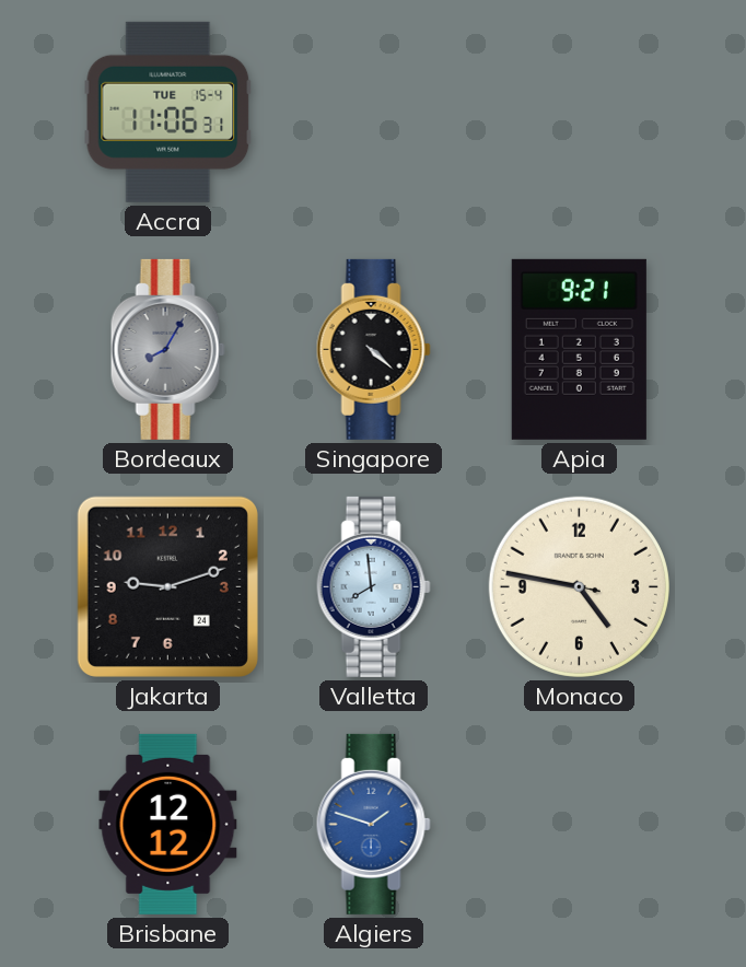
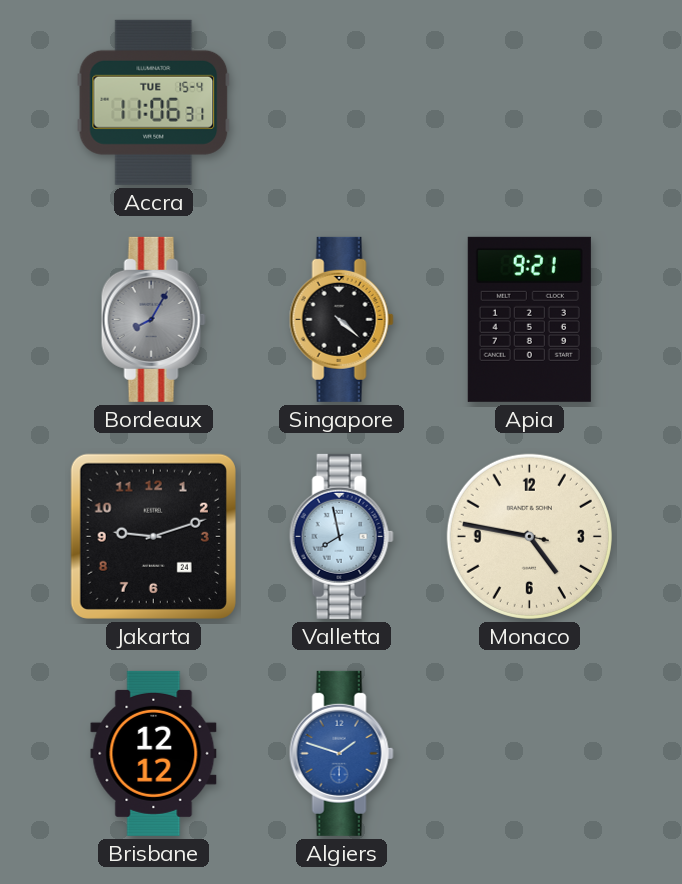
Valletta: 7:59 -> 7:58 (341, 536)
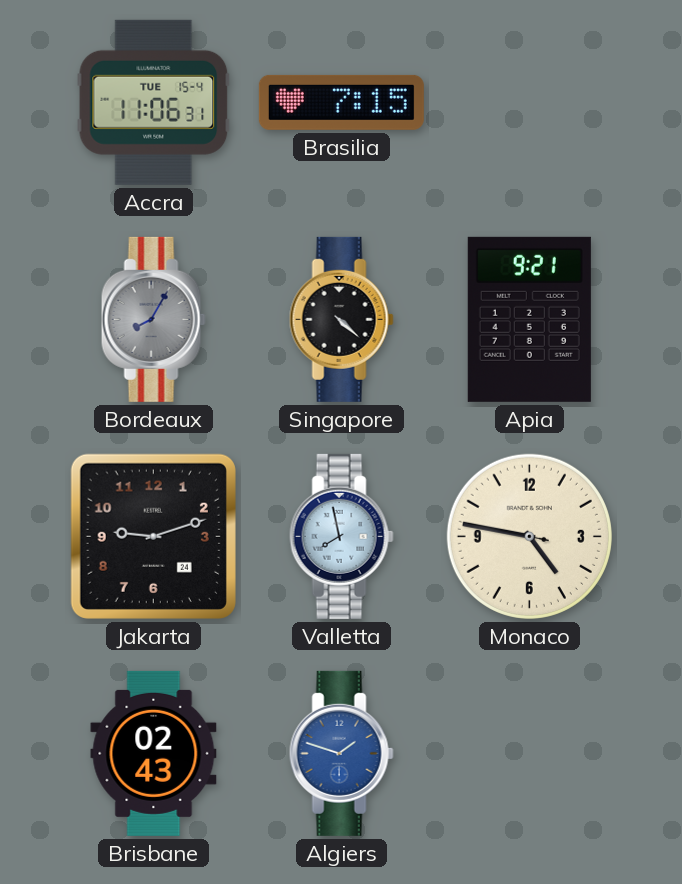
Brasilia: none -> 7:15 (341, 102)
Brisbane: 12:12 -> 02:43 (154, 753)
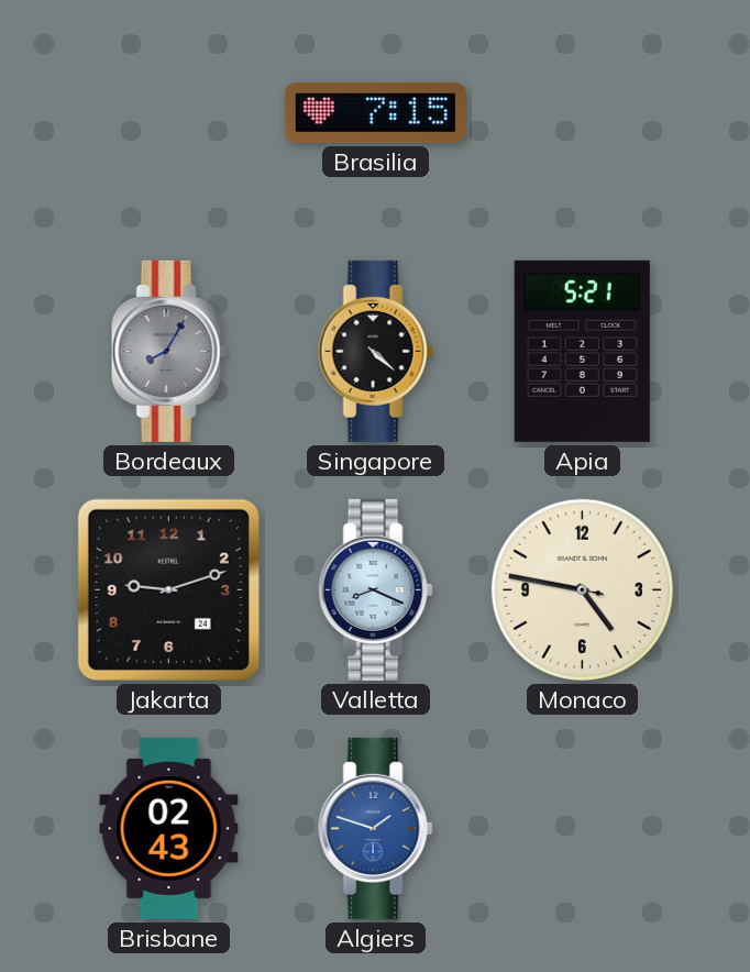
Accra: 11:06 -> none (154, 102)
Apia: 9:21 -> 5:21 (582, 351)
Valletta: 7:58 -> 8:19 (375, 589)
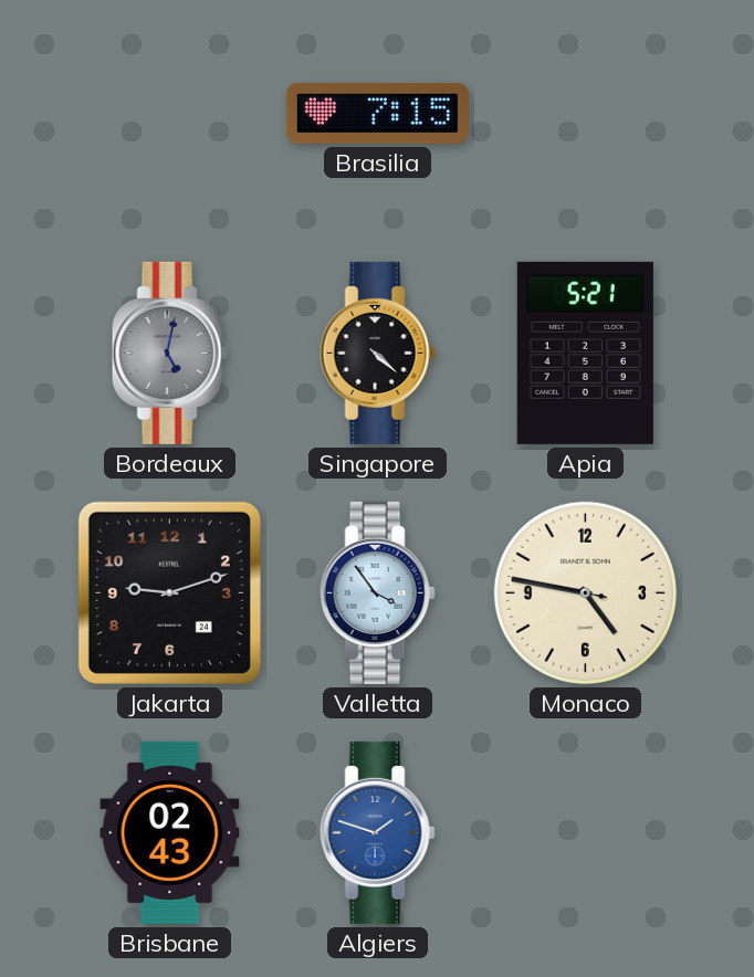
Bordeaux: 8:05 -> 5:02 (169, 353)
Valletta: 8:19 -> 3:54 (377, 592)
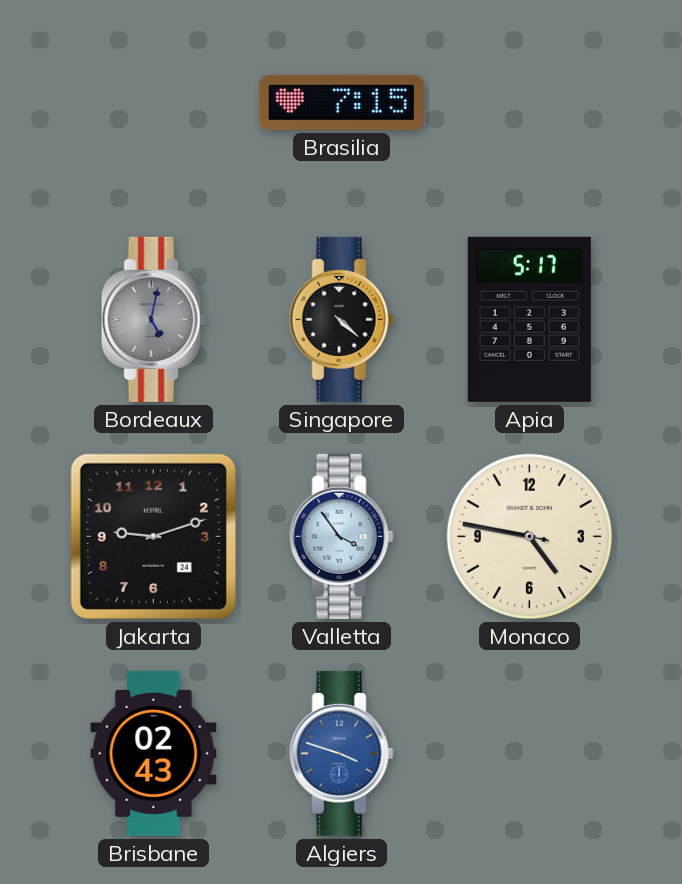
Apia: 5:21 -> 5:17 (529, 319)
Algiers: 1:48 -> 3:48 (341, 753)
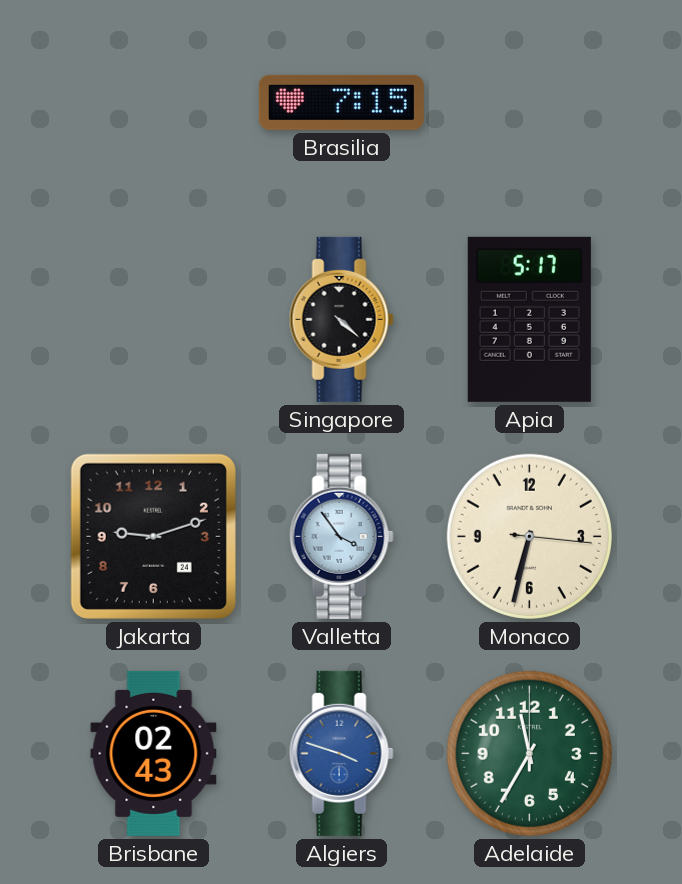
Bordeaux: 5:02 -> none (153, 319)
Monaco: 4:46 -> 6:32 (529, 536)
Adelaide: none -> 11:35 (529, 753)
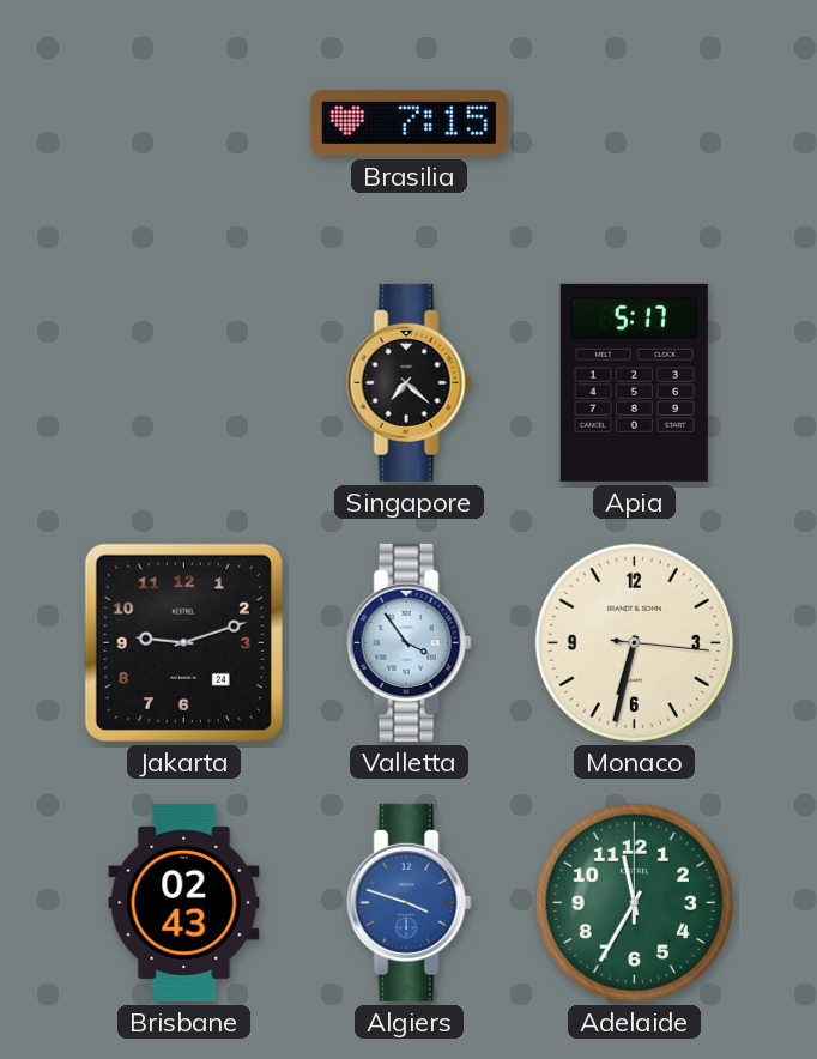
Singapore: 4:22 -> 7:22 (408, 382)
